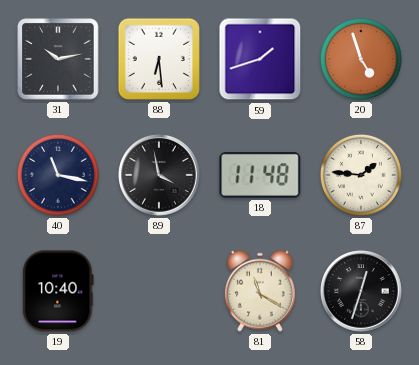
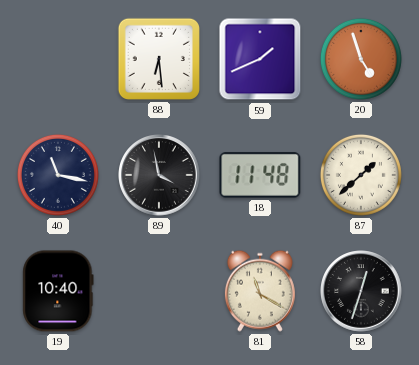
31: 10:13 -> none (58, 59)
59: 1:42 -> 1:41 (260, 59)
87: 1:46 -> 1:38 (361, 175)
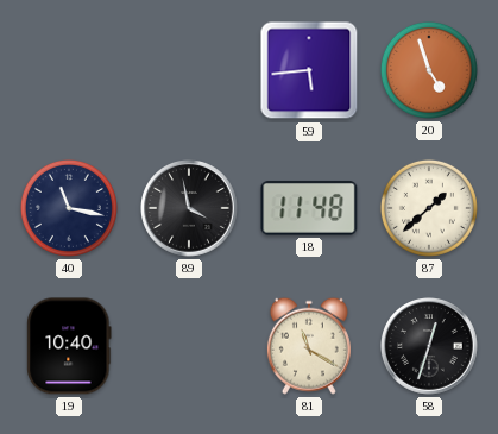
88: 6:29 -> none (159, 59)
59: 1:41 -> 5:44 (309, 70)
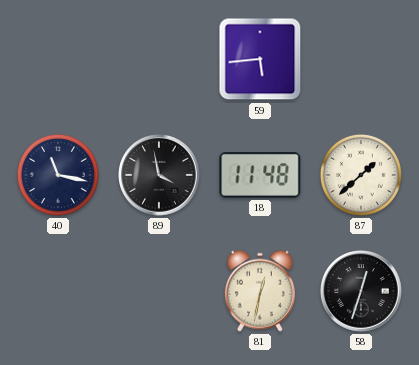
20: 4:57 -> none (429, 70)
19: 10:40 -> none (69, 346)
81: 11:20 -> 12:32 (260, 291)
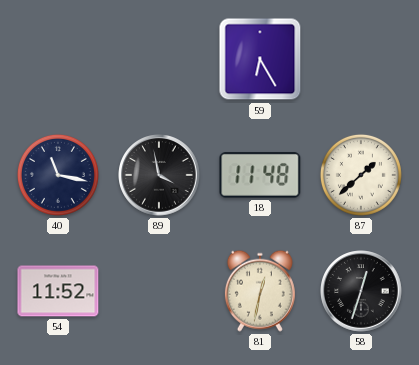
59: 5:44 -> 6:25 (260, 59)
54: none -> 11:52 (58, 291)
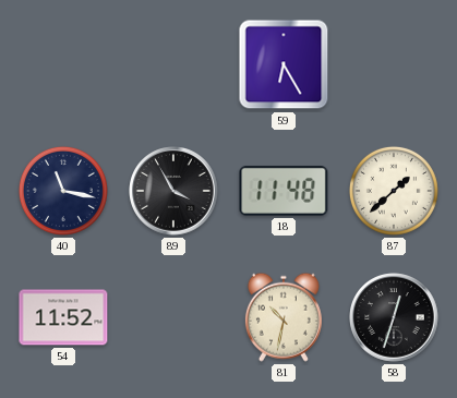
89: 3:58 -> 3:55 (173, 191)
81: 12:32 -> 10:32 (284, 317)
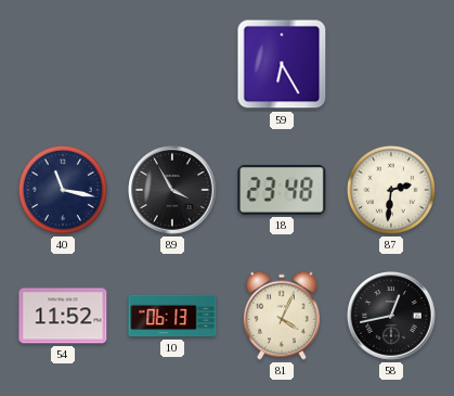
18: 11:48 -> 23:48 (282, 191)
87: 1:38 -> 2:31 (391, 190)
10: none -> 06:13 (172, 316)
81: 10:32 -> 4:04 (282, 316)
58: 12:33 -> 12:43 (391, 316)
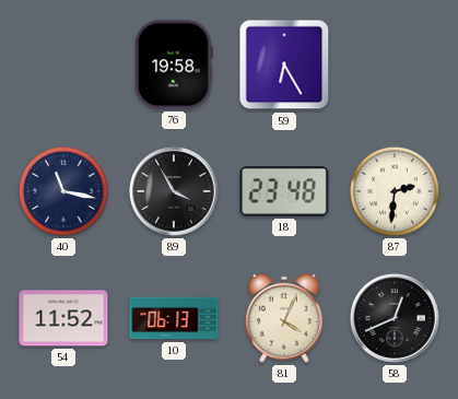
76: none -> 19:58 (174, 64)
58: 12:43 -> 12:41 (395, 318)
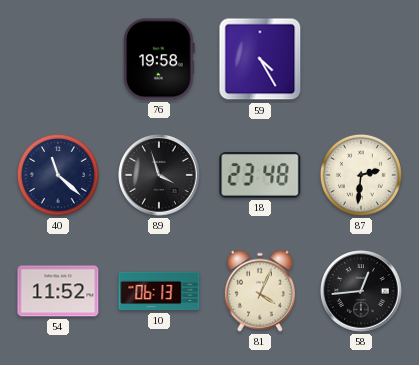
59: 6:25 -> 4:25 (260, 59)
40: 11:17 -> 11:22 (58, 175)
89: 3:55 -> 3:57 (159, 175)
58: 12:41 -> 12:44 (361, 291)
